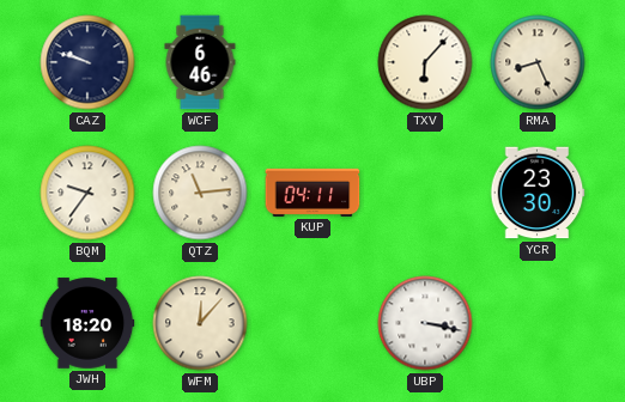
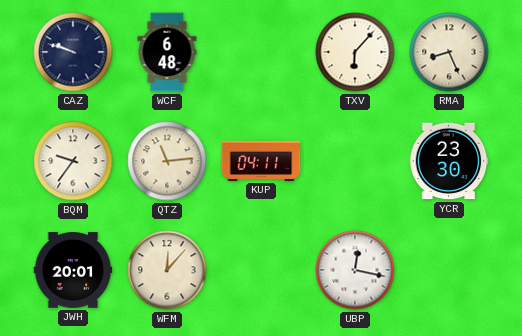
WCF: 6:46 -> 6:48 (167, 52)
JWH: 18:20 -> 20:01 (73, 270)
UBP: 3:17 -> 12:17 (355, 270)
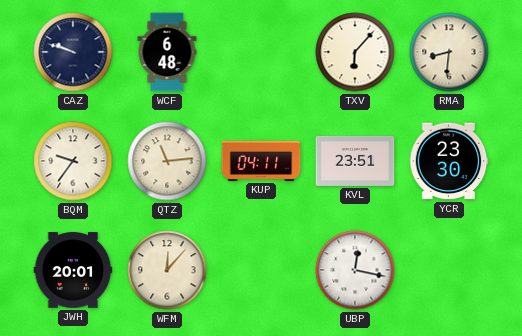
RMA: 8:26 -> 8:31 (449, 52)
KVL: none -> 23:51 (355, 161)
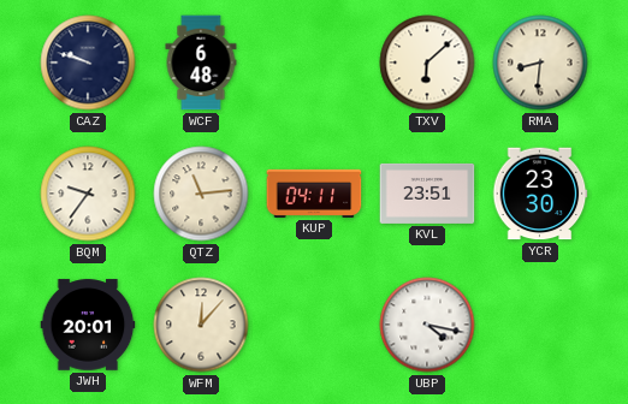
TXV: 6:07 -> 6:08 (427, 63)
UBP: 12:17 -> 4:17 (427, 325)
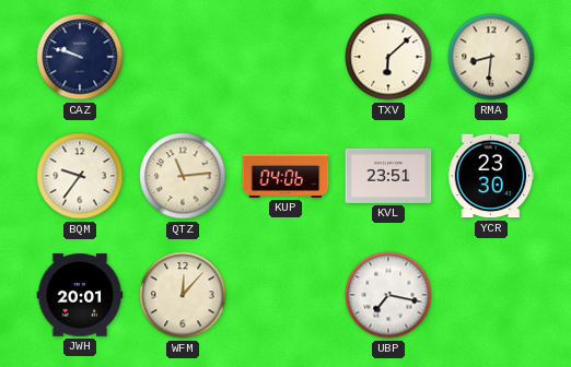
WCF: 6:48 -> none (201, 63)
KUP: 04:11 -> 04:06 (285, 176)
UBP: 4:17 -> 7:17 (388, 295)
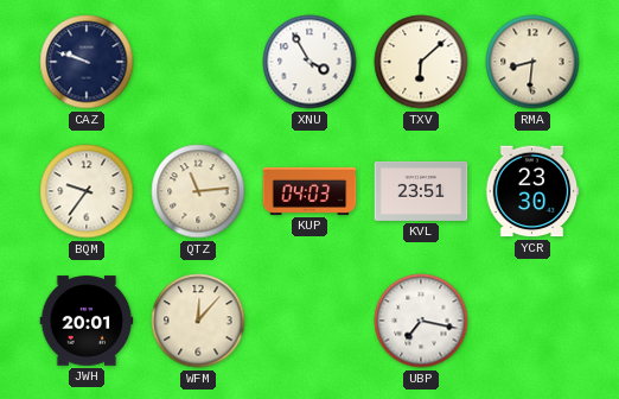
XNU: none -> 3:55 (309, 62)
KUP: 04:06 -> 04:03 (309, 191)
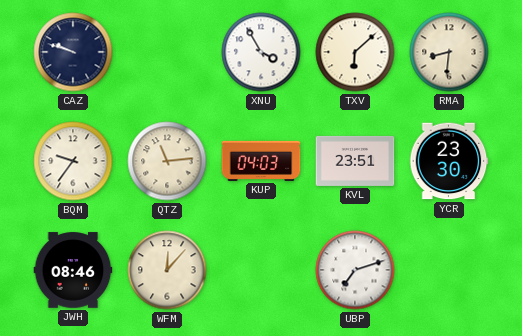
JWH: 20:01 -> 08:46 (73, 270)
UBP: 7:17 -> 7:12 (355, 270)
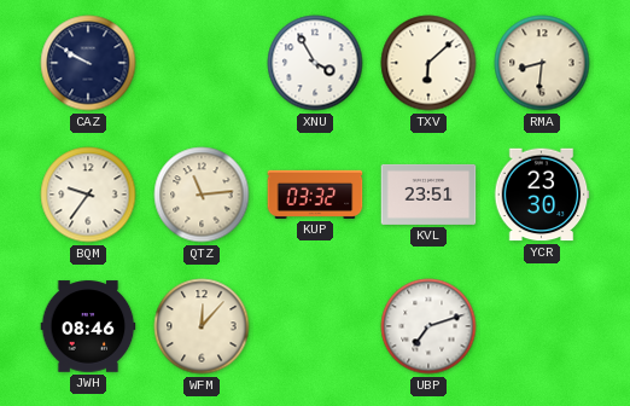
CAZ: 9:48 -> 9:50 (88, 63)
KUP: 04:03 -> 03:32 (315, 195)
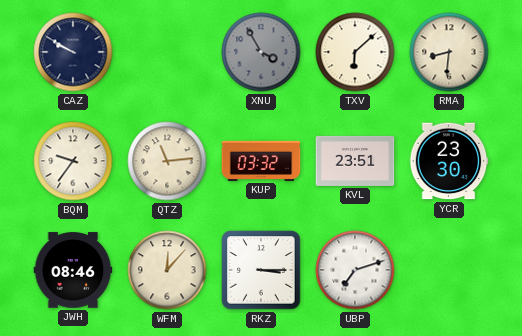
XNU dial: white -> grey (261, 52)
RKZ: none -> 3:15 (261, 270)
